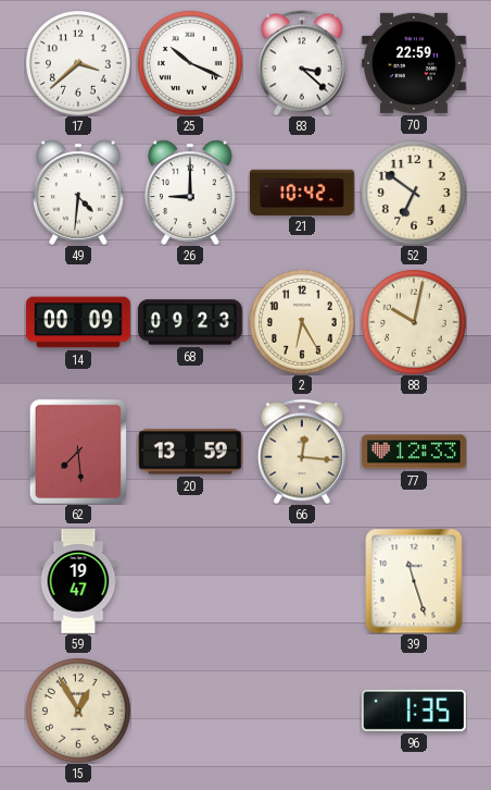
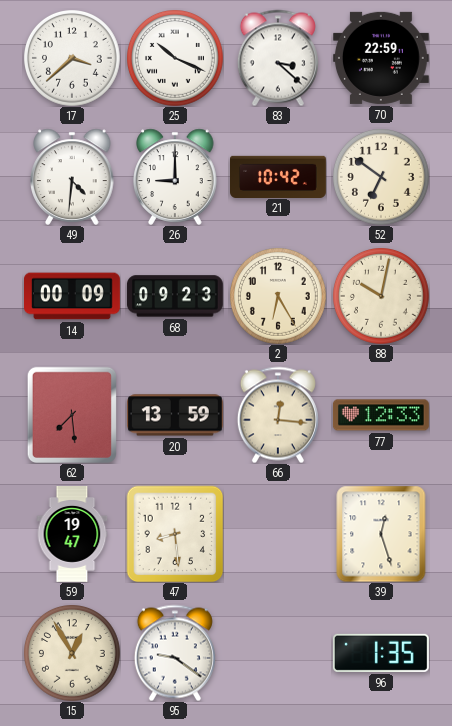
47: none -> 8:29 (175, 534)
39: 11:27 -> 12:27 (381, 534)
95: none -> 9:21 (175, 653)
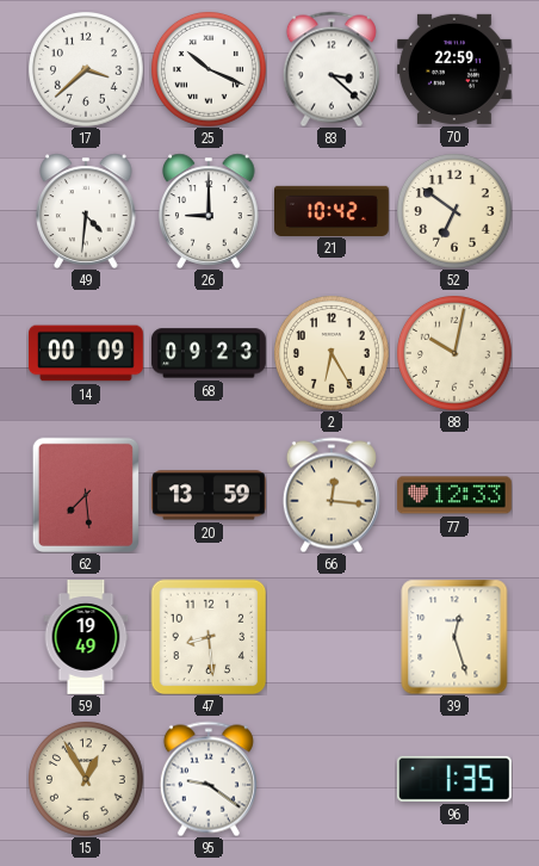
59: 19:47 -> 19:49 (86, 638)
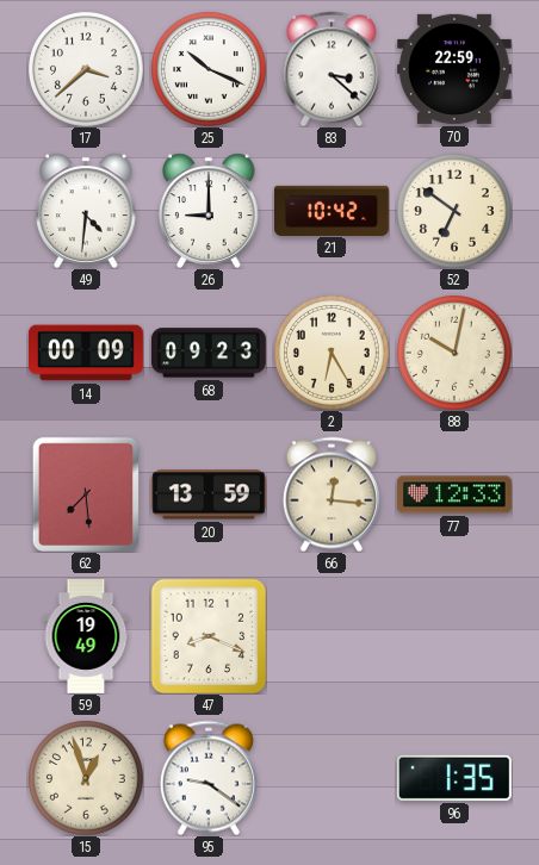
47: 8:29 -> 8:19 (209, 636)
39: 12:27 -> none (454, 637)
15: 12:55 -> 12:57 (86, 778)
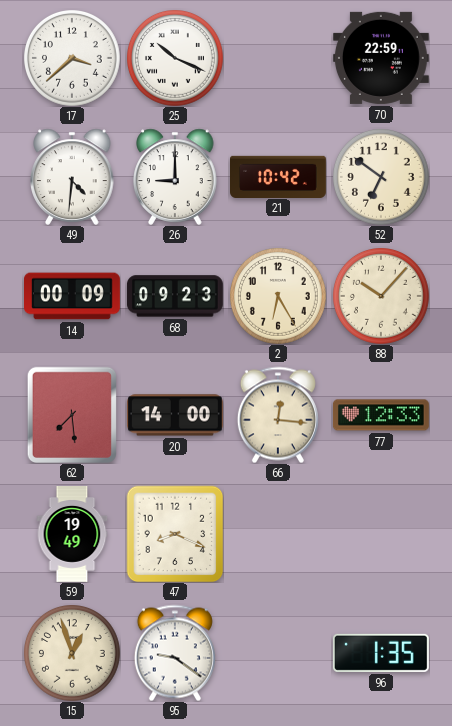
83: 3:22 -> none (332, 69)
88: 10:02 -> 10:07 (381, 296)
20: 13:59 -> 14:00 (175, 415)
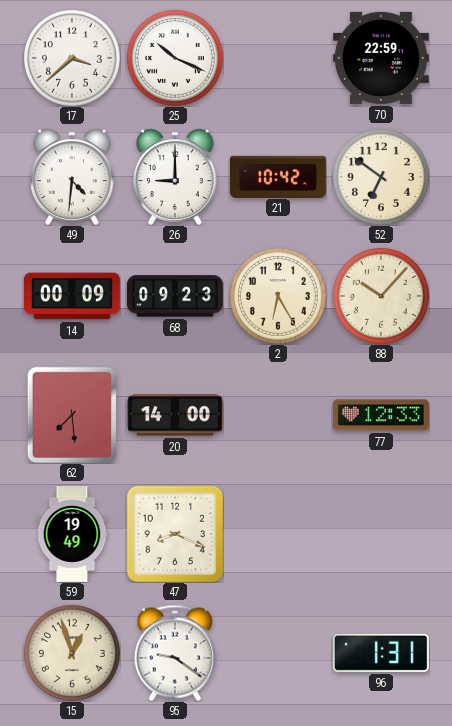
66: 12:16 -> none (278, 415)
96: 1:35 -> 1:31 (381, 653)
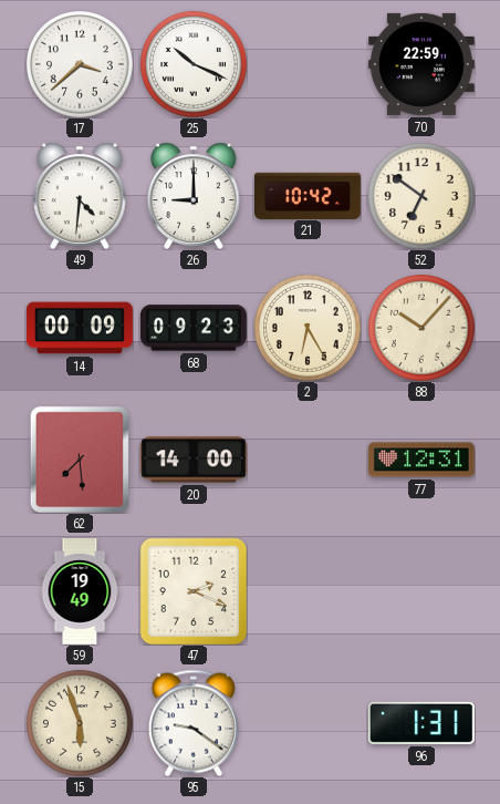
77: 12:33 -> 12:31 (421, 460)
47: 8:19 -> 2:19 (194, 591)
15: 12:57 -> 5:57 (80, 723)
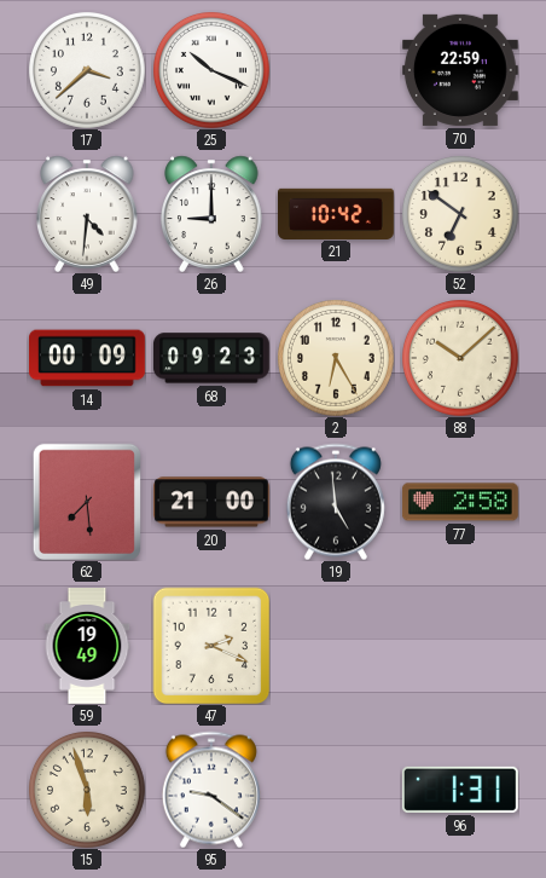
88: 10:07 -> 10:08 (460, 358)
20: 14:00 -> 21:00 (211, 502)
19: none -> 4:59 (336, 502)
77: 12:31 -> 2:58 (460, 502)
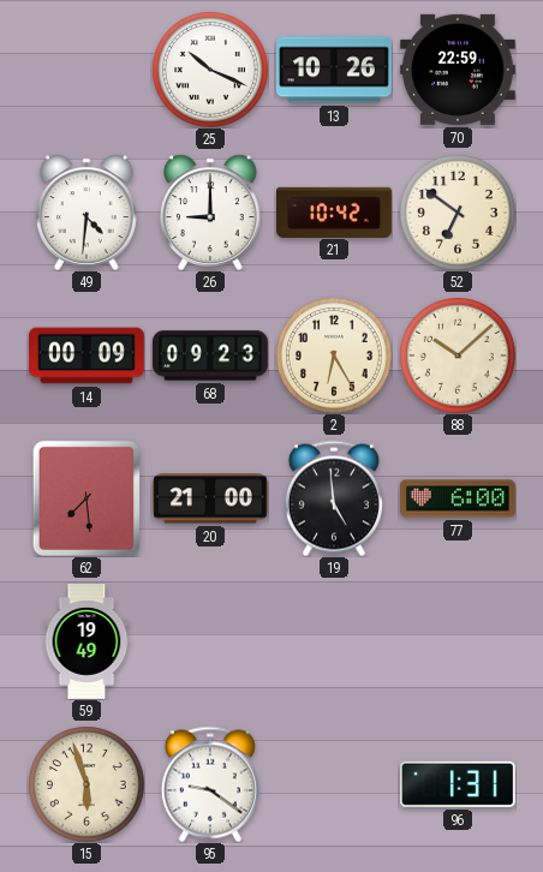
17: 3:38 -> none (87, 70)
13: none -> 10:26 (335, 70)
77: 2:58 -> 6:00 (458, 498)
47: 2:19 -> none (211, 646)
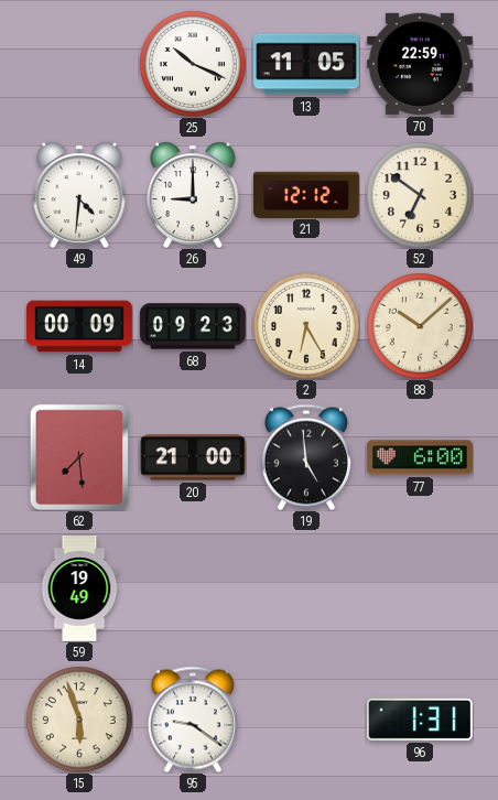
13: 10:26 -> 11:05 (307, 64)
21: 10:42 -> 12:12 (307, 194)
